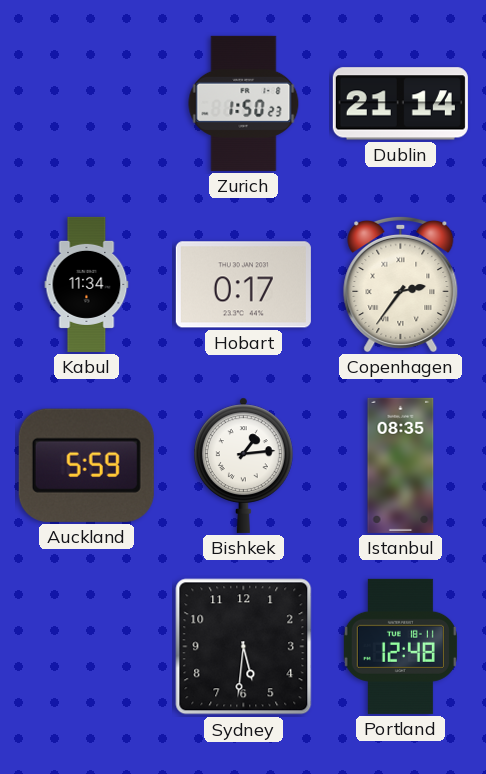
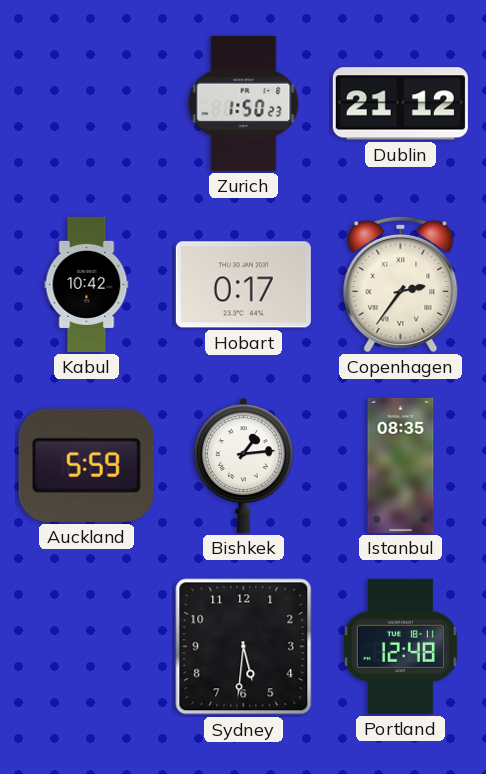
Dublin: 21:14 -> 21:12 (400, 104)
Kabul: 11:34 -> 10:42 (87, 284)
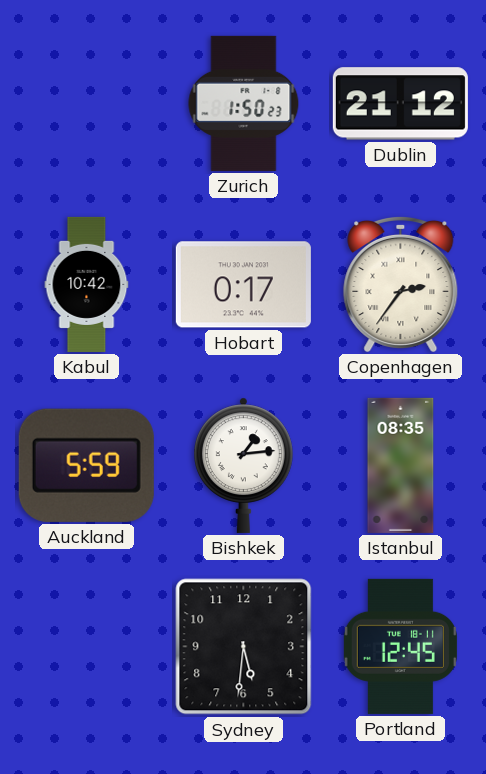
Portland: 12:48 -> 12:45 (400, 646)
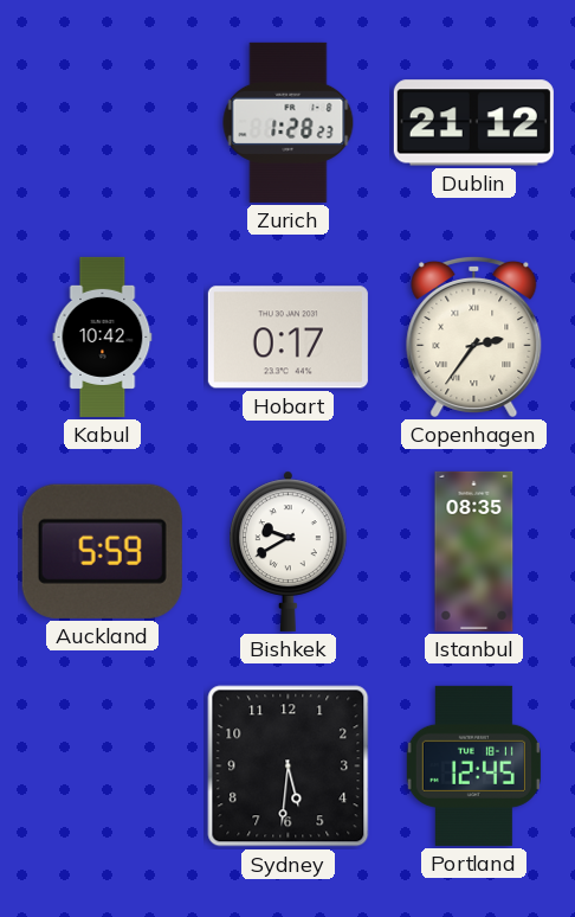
Zurich: 1:50 -> 1:28 (289, 122)
Bishkek: 1:14 -> 9:40 (289, 551)
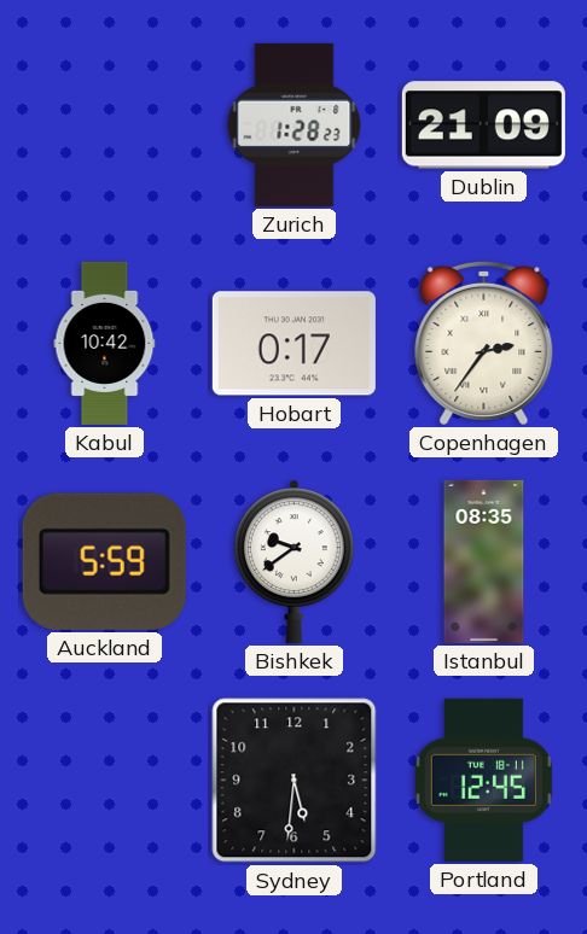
Dublin: 21:12 -> 21:09 (483, 125)
Bishkek: 9:40 -> 9:39 (295, 561)
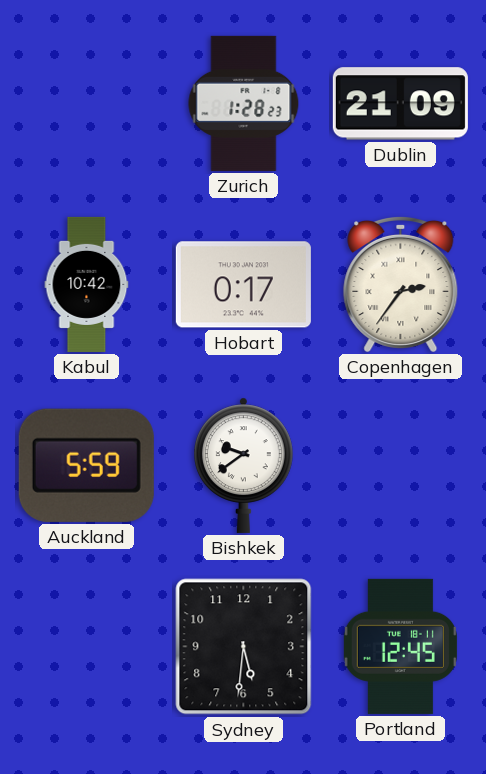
Istanbul: 08:35 -> none (484, 561)
